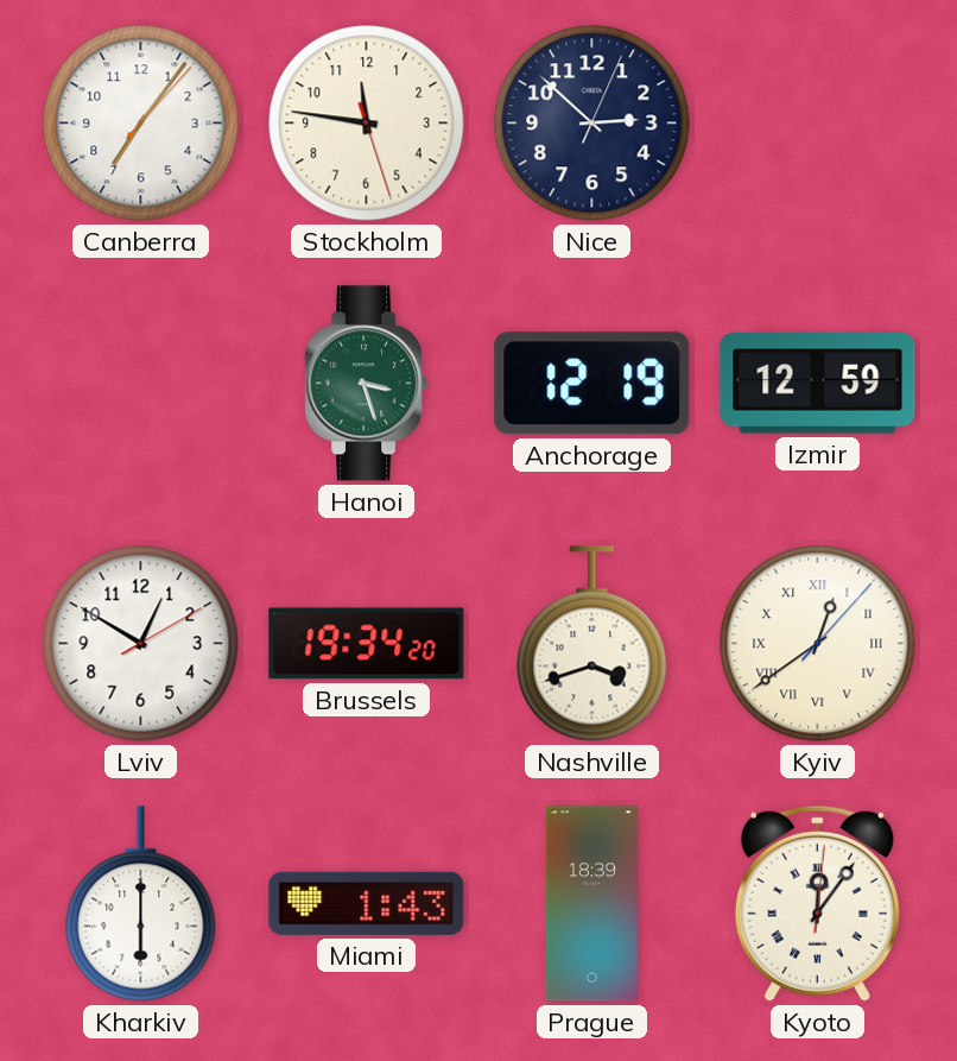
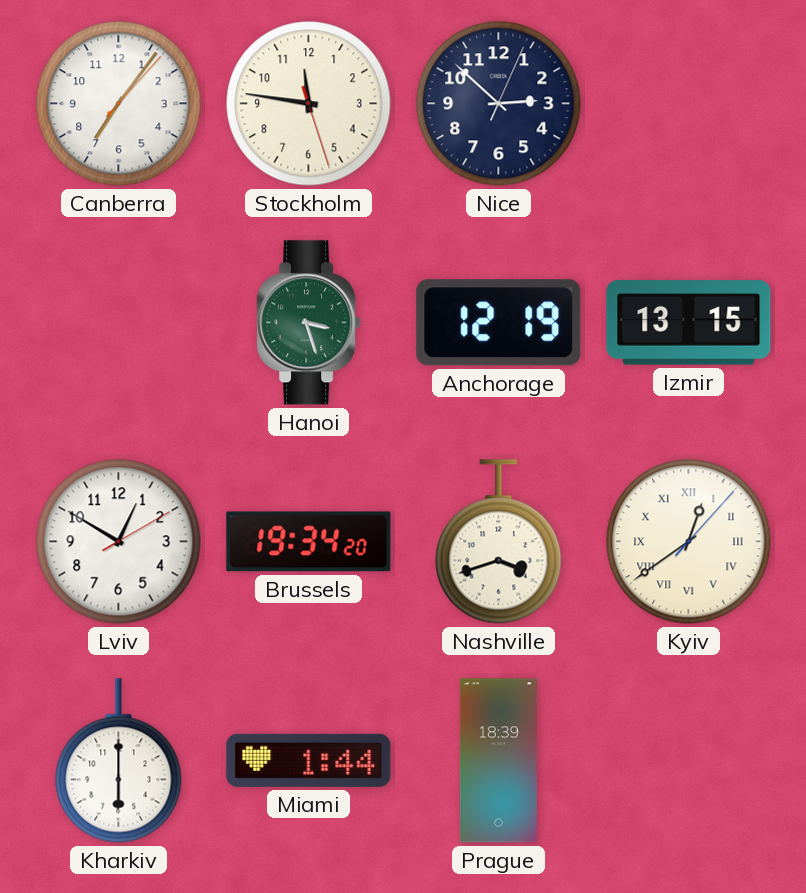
Izmir: 12:59 -> 13:15 (689, 323)
Miami: 1:43 -> 1:44 (309, 760)
Kyoto: 12:06 -> none (817, 903)
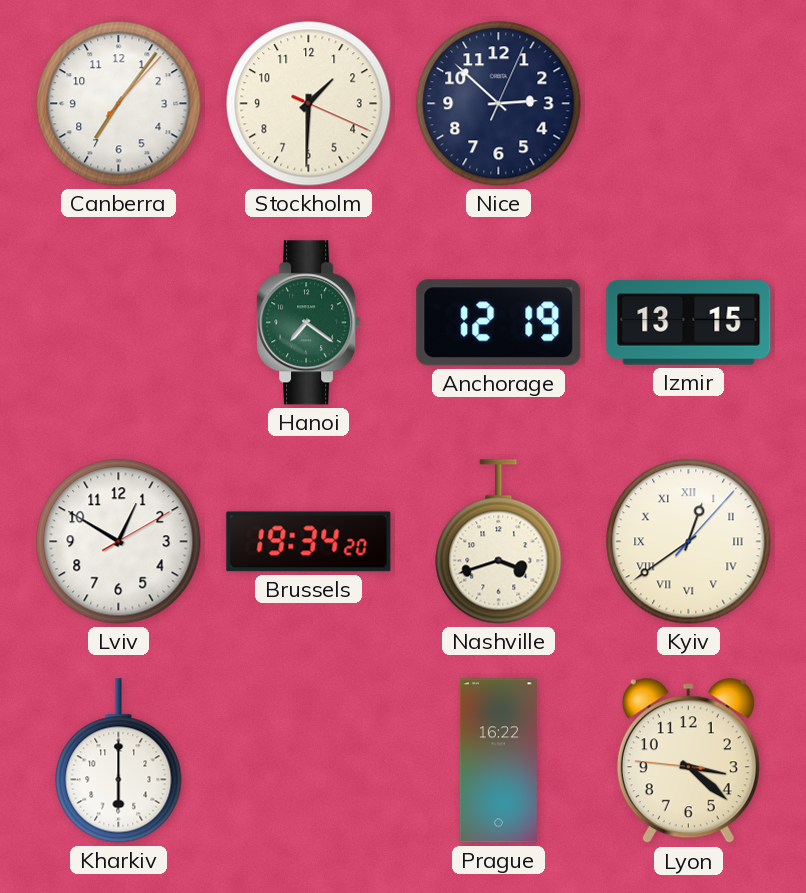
Stockholm: 11:46 -> 1:30 (309, 104)
Hanoi: 3:27 -> 7:21 (309, 323)
Miami: 1:44 -> none (309, 760)
Prague: 18:39 -> 16:22 (498, 761)
Lyon: none -> 3:21 (688, 761)
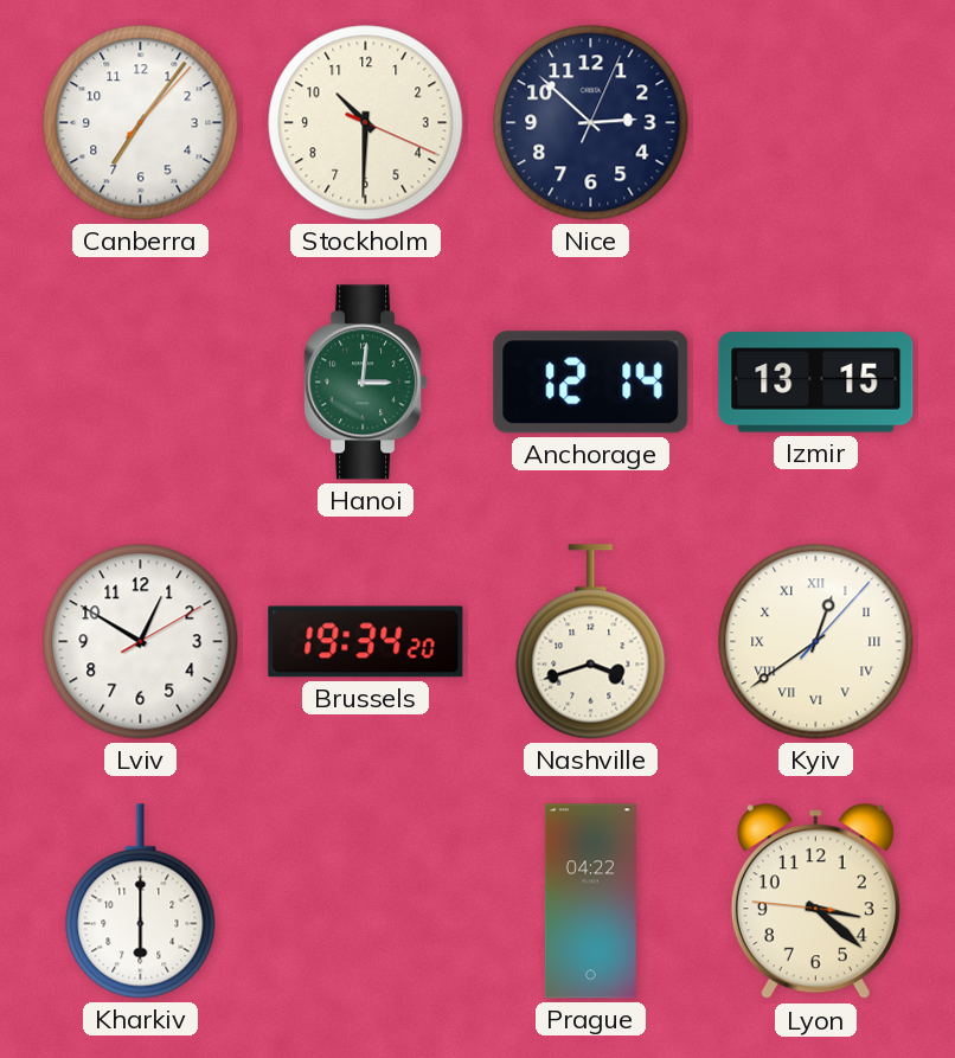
Stockholm: 1:30 -> 10:30 (366, 123)
Hanoi: 7:21 -> 3:01 (366, 383)
Anchorage: 12:19 -> 12:14 (591, 383)
Prague: 16:22 -> 04:22 (590, 902)
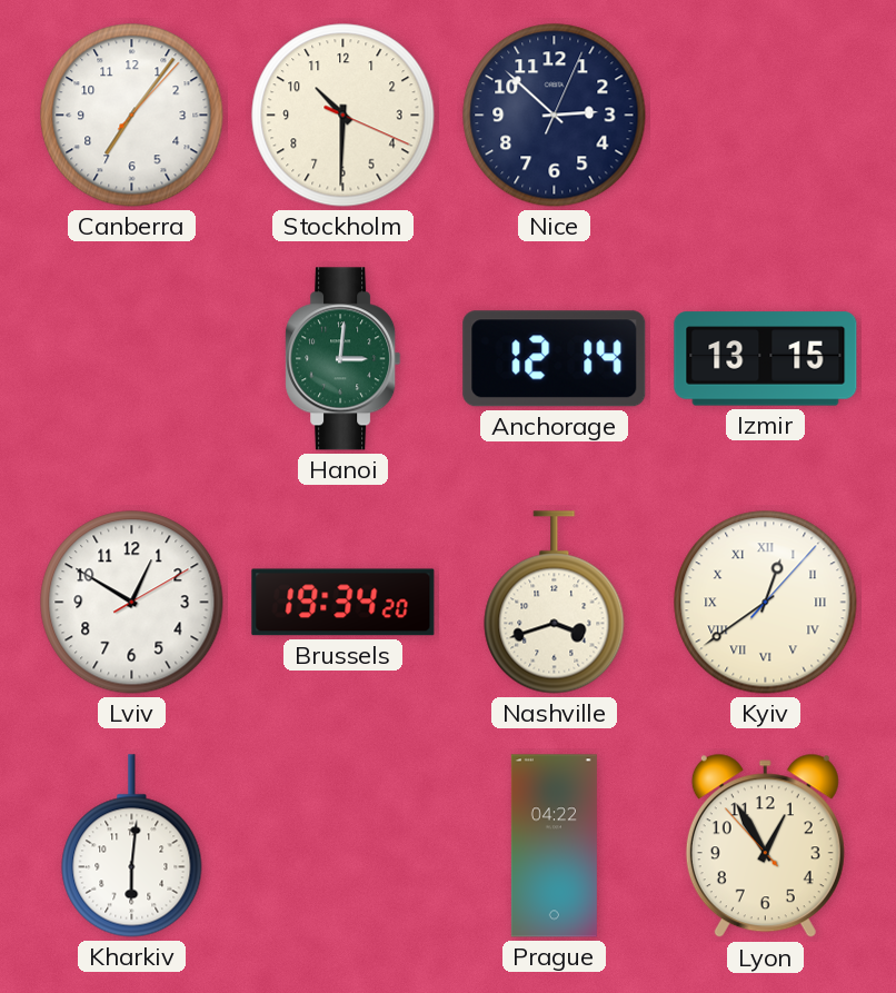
Kharkiv: 6:00 -> 6:01 (132, 846)
Lyon: 3:21 -> 12:54 (765, 846)
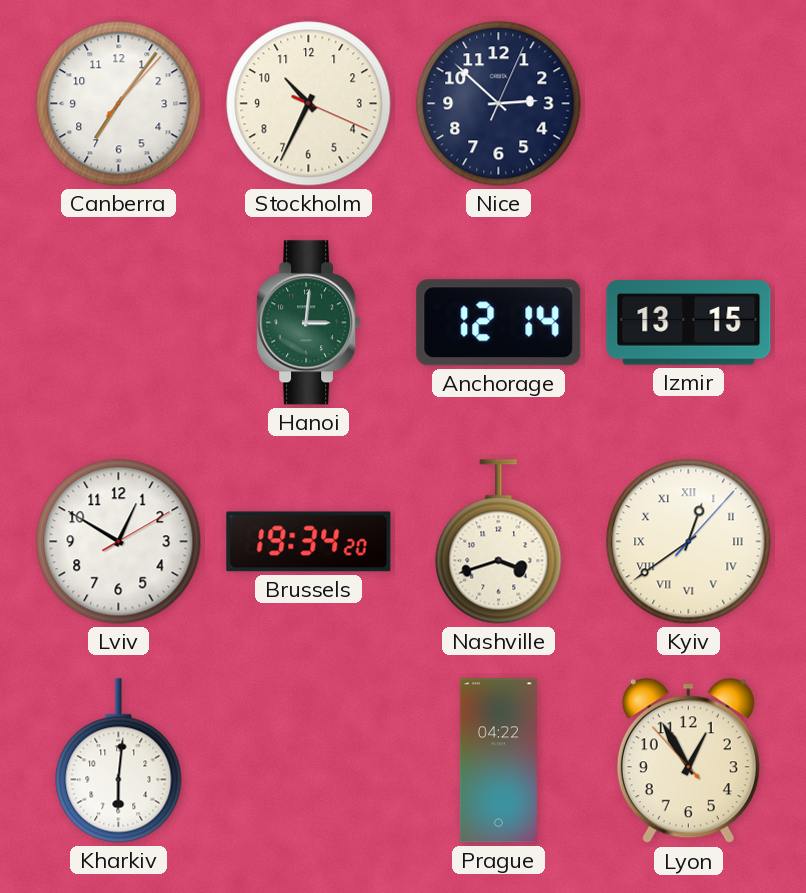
Stockholm: 10:30 -> 10:34 (309, 104)
